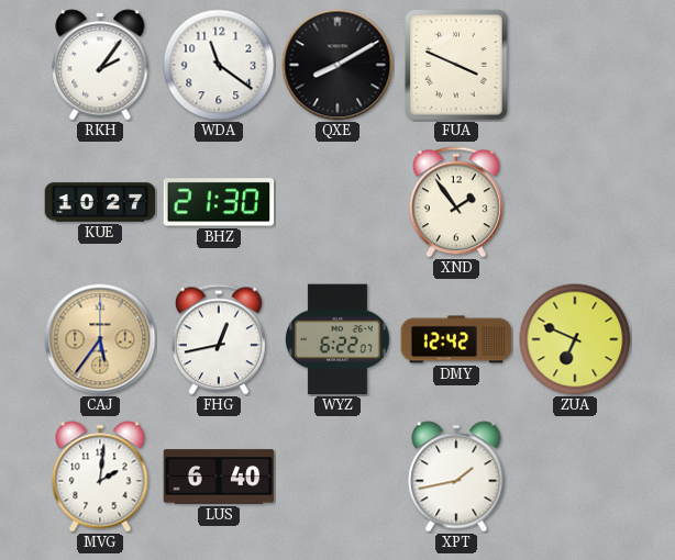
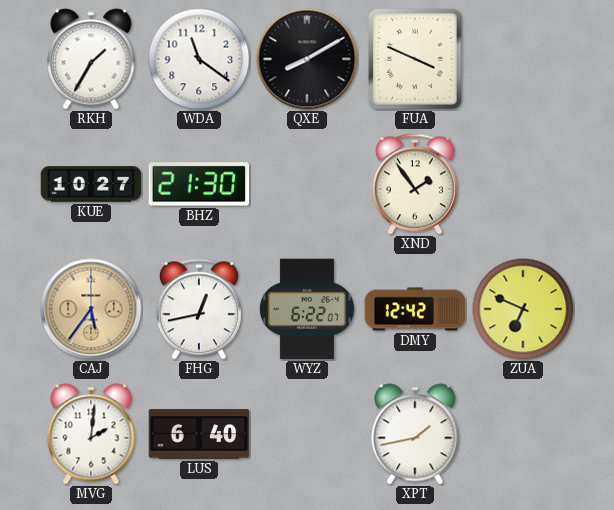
RKH: 2:06 -> 1:35 (91, 59)
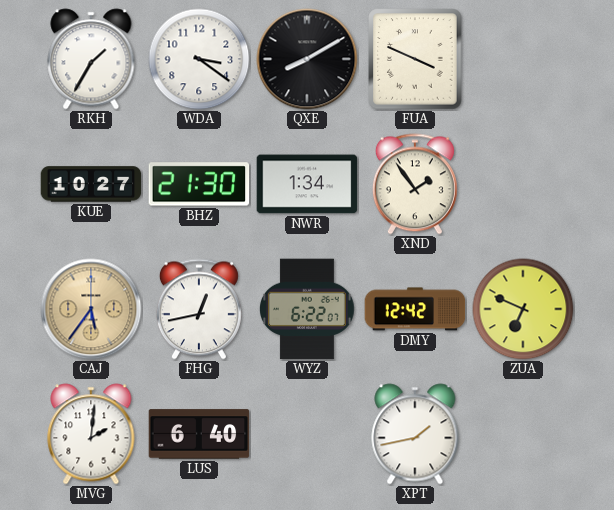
WDA: 11:21 -> 3:21 (199, 59)
NWR: none -> 1:34 (307, 184)
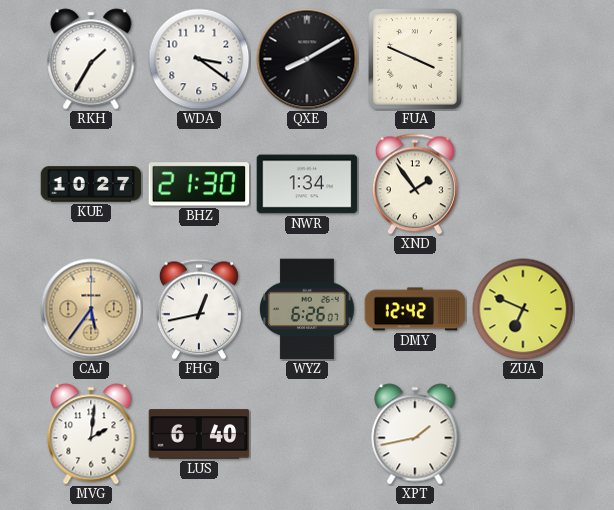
WYZ: 6:22 -> 6:26 (307, 309)
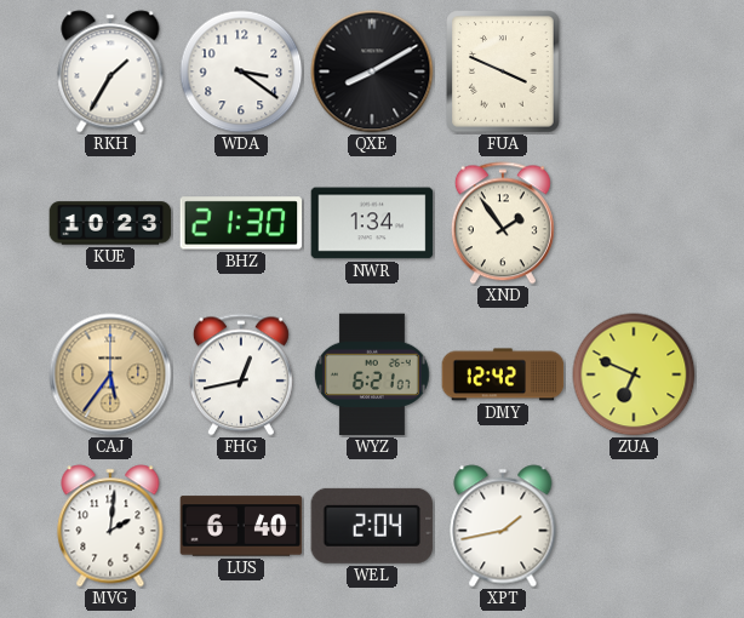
KUE: 10:27 -> 10:23 (110, 223)
WYZ: 6:26 -> 6:21 (372, 374)
WEL: none -> 2:04 (372, 526)
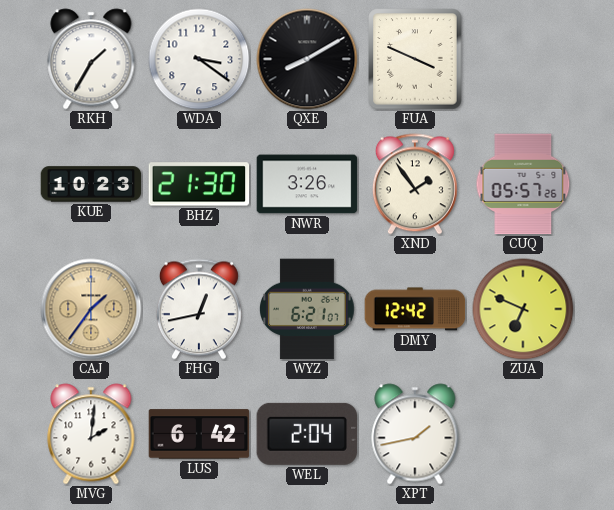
NWR: 1:34 -> 3:26 (307, 184)
CUQ: none -> 05:57 (523, 184)
CAJ: 5:36 -> 1:36 (91, 309)
LUS: 6:40 -> 6:42 (199, 434)
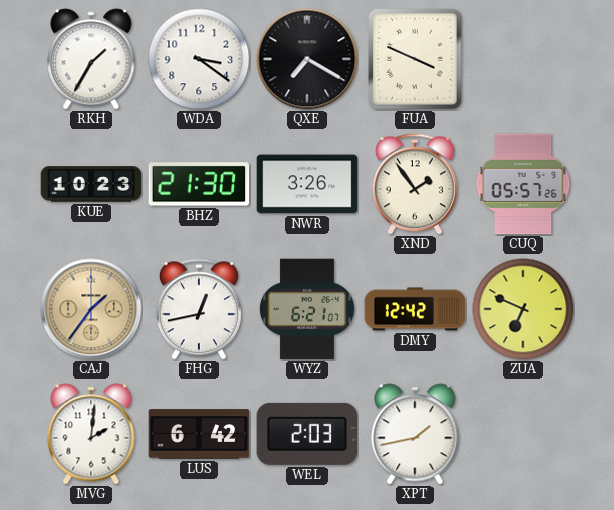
QXE: 8:10 -> 7:20 (307, 59)
WEL: 2:04 -> 2:03 (307, 434)
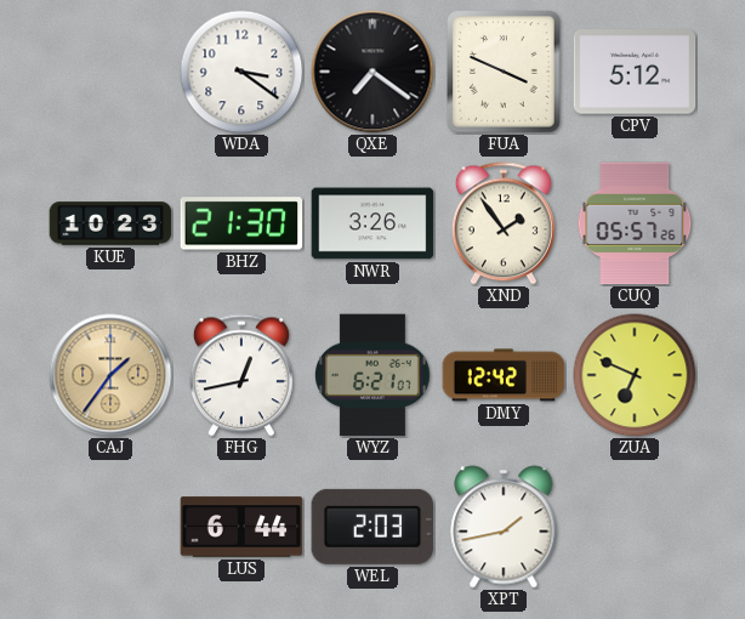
RKH: 1:35 -> none (91, 59)
QXE: 7:20 -> 7:21 (373, 72)
CPV: none -> 5:12 (635, 72)
MVG: 2:01 -> none (91, 434)
LUS: 6:42 -> 6:44 (241, 527)
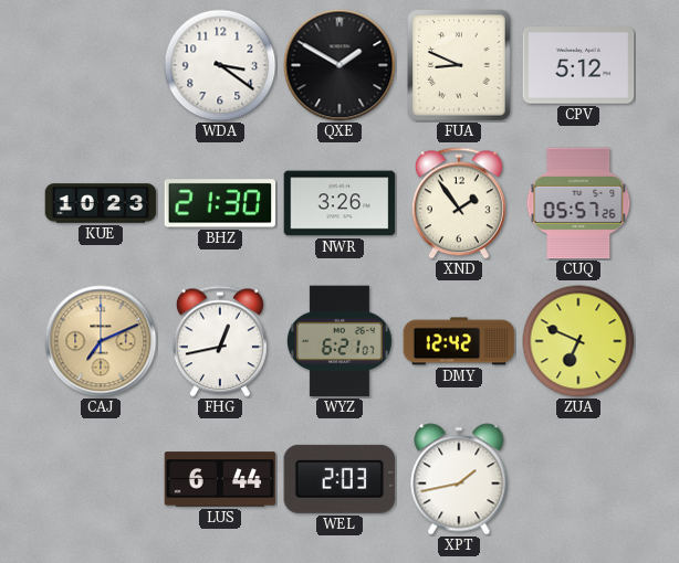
QXE: 7:21 -> 1:50 (339, 65)
FUA: 3:49 -> 8:49 (459, 65)
CAJ: 1:36 -> 7:11 (101, 341)
